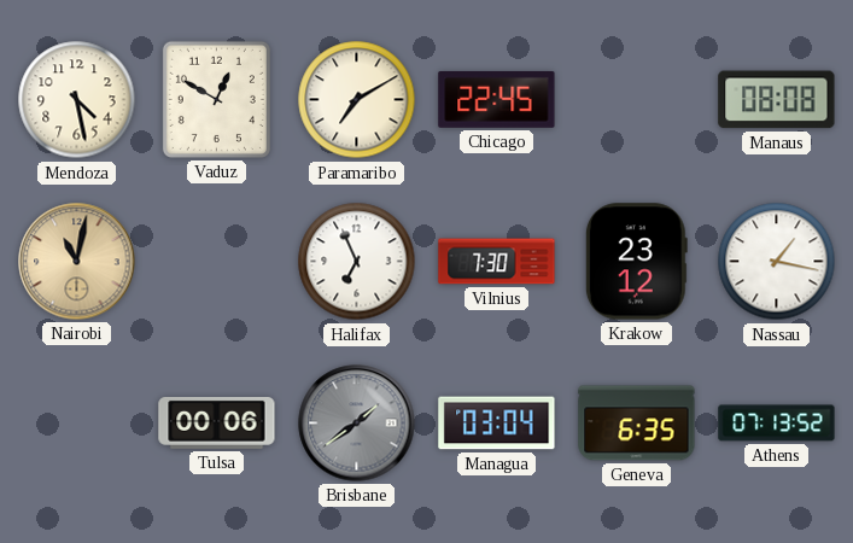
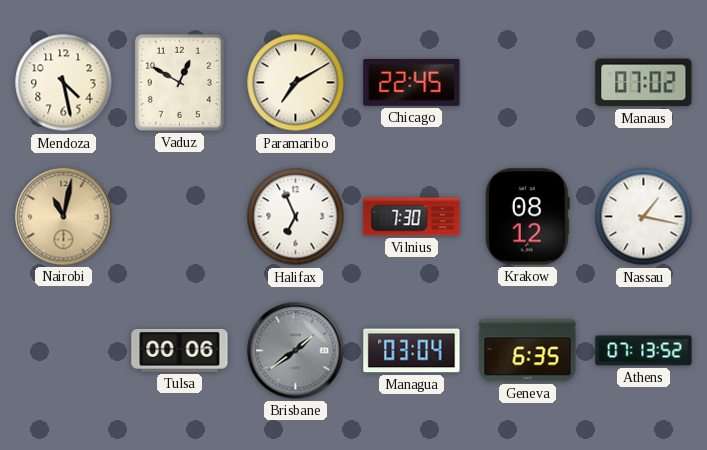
Manaus: 08:08 -> 07:02 (644, 83)
Krakow: 23:12 -> 08:12 (527, 217)
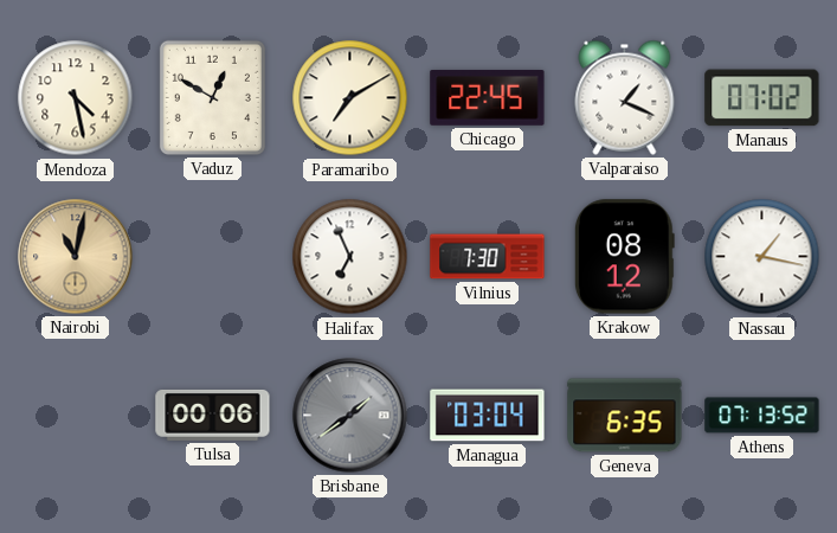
Valparaiso: none -> 1:19 (625, 97)
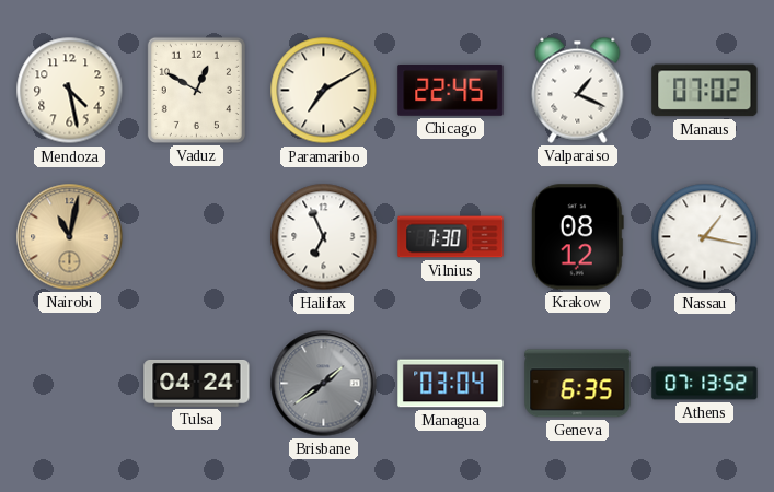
Tulsa: 00:06 -> 04:24 (197, 383)
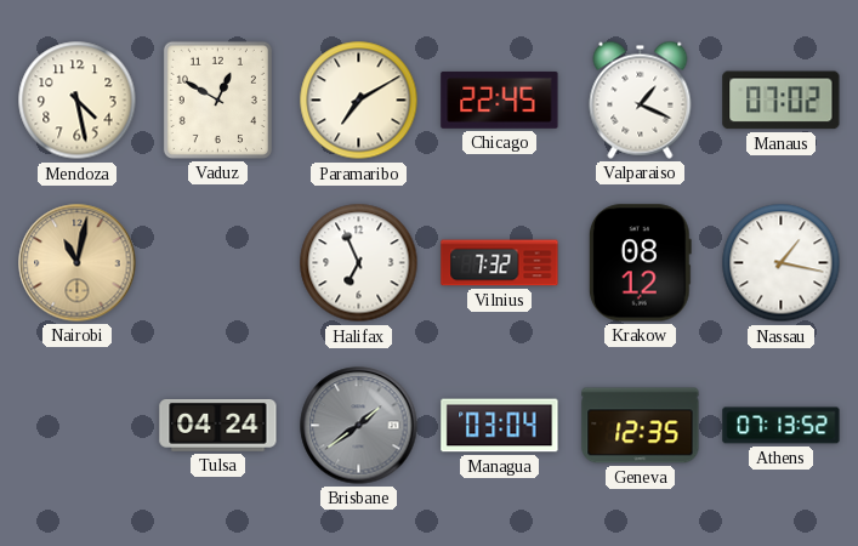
Vilnius: 7:30 -> 7:32 (500, 263)
Geneva: 6:35 -> 12:35 (641, 426)
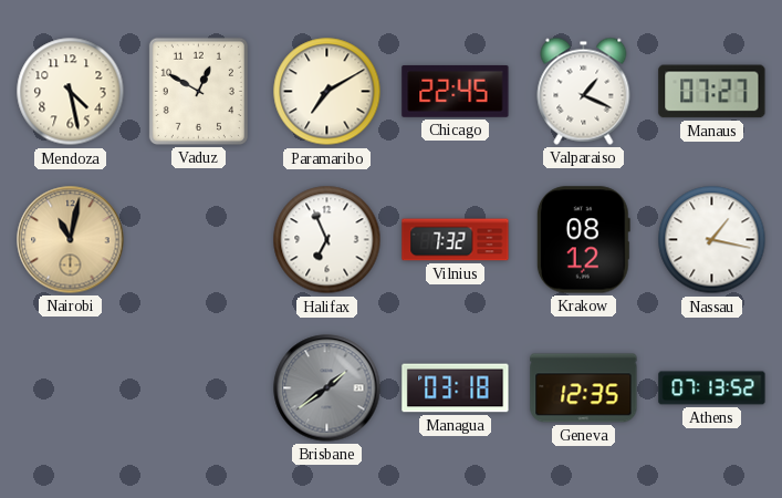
Manaus: 07:02 -> 07:27 (712, 92)
Tulsa: 04:24 -> none (218, 425)
Managua: 03:04 -> 03:18 (456, 388)
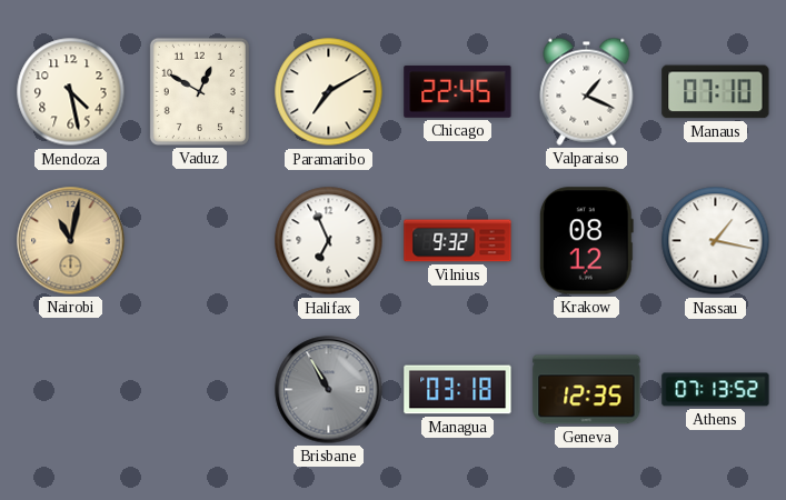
Manaus: 07:27 -> 07:10 (716, 92)
Vilnius: 7:32 -> 9:32 (458, 241)
Brisbane: 1:39 -> 10:55 (329, 390)
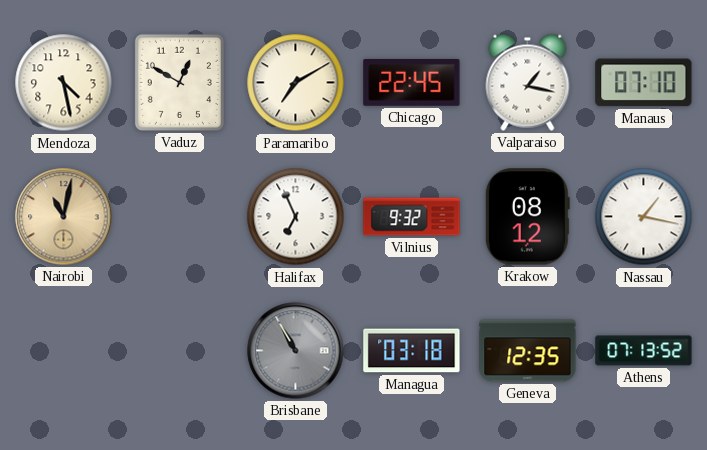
Valparaiso: 1:19 -> 1:17 (528, 82)
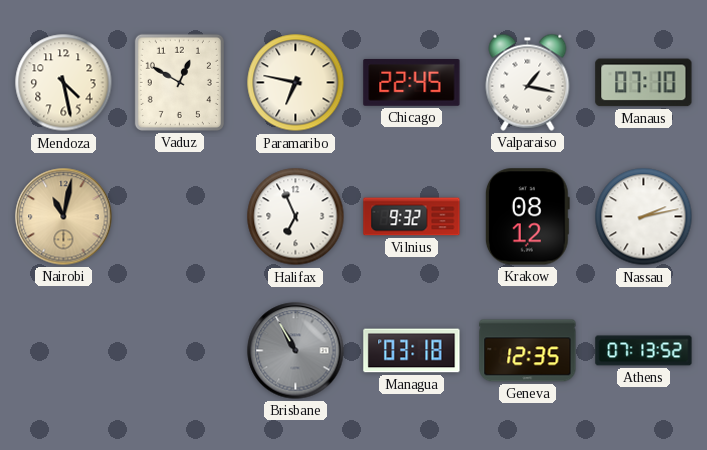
Paramaribo: 7:10 -> 6:47 (296, 83)
Nassau: 1:17 -> 2:13 (644, 217)
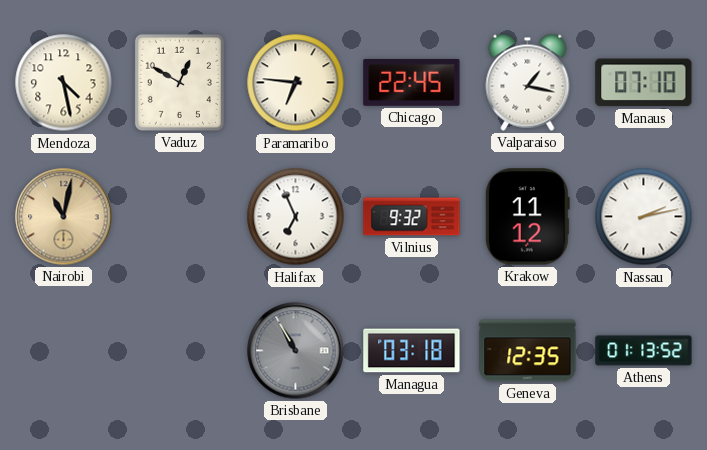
Paramaribo: 6:47 -> 6:46 (296, 83)
Krakow: 08:12 -> 11:12 (527, 217)
Athens: 07:13 -> 01:13 (644, 351)
